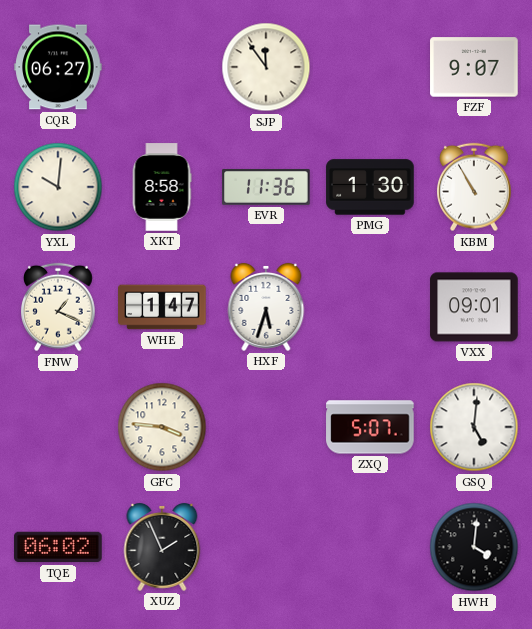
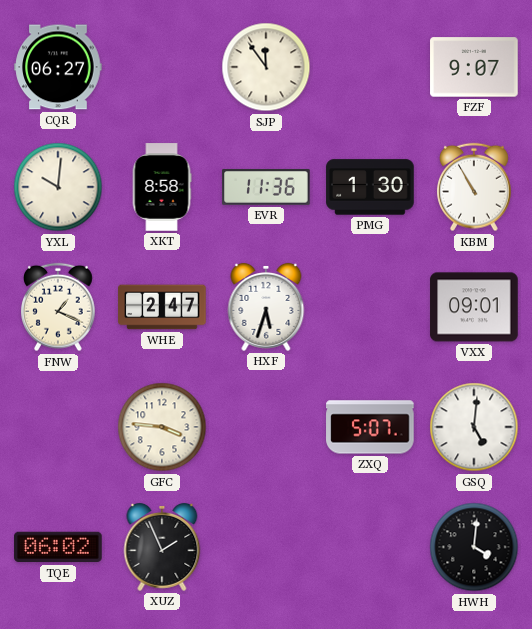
WHE: 1:47 -> 2:47 (162, 307)
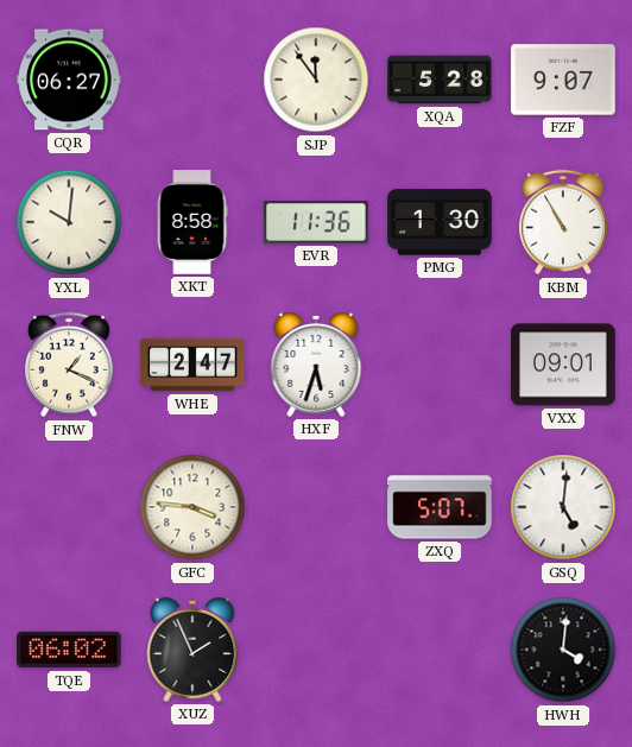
XQA: none -> 5:28 (440, 80)
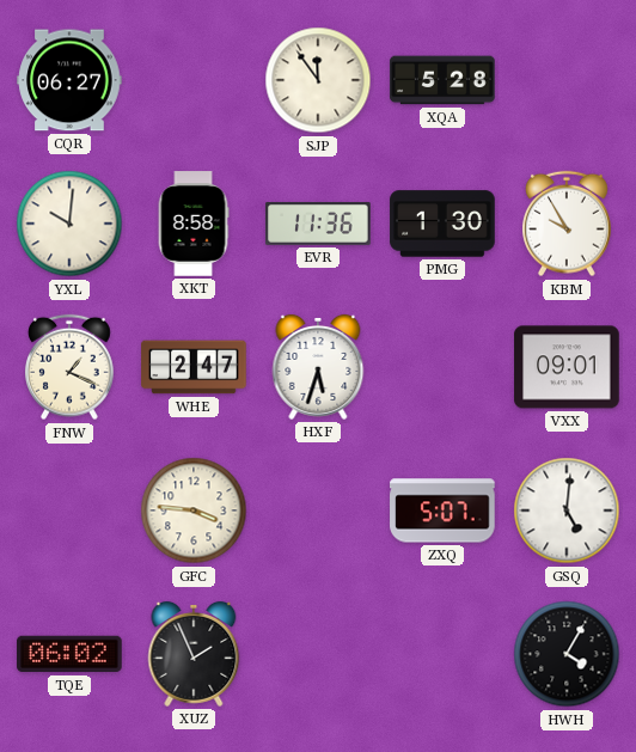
FZF: 9:07 -> none (563, 80)
KBM: 10:55 -> 9:55 (568, 224)
HWH: 4:01 -> 4:05 (567, 654)
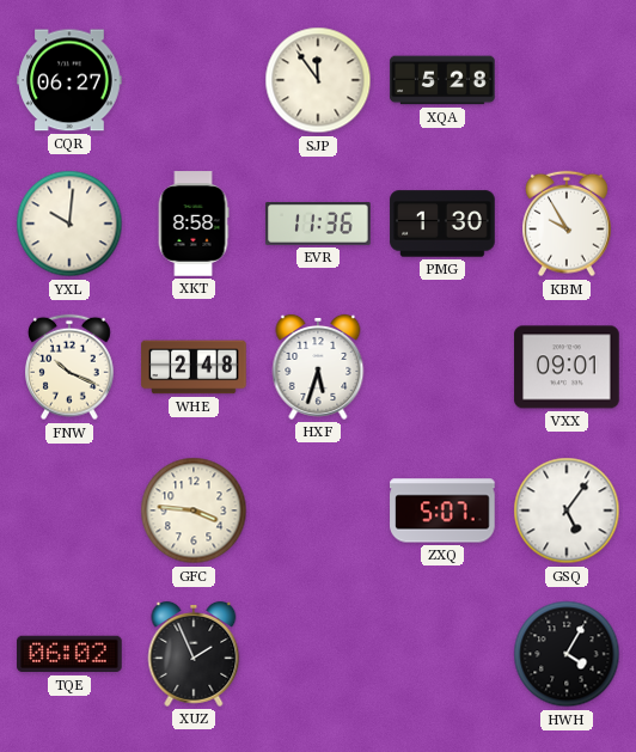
FNW: 1:19 -> 10:19 (71, 367)
WHE: 2:47 -> 2:48 (194, 367)
GSQ: 5:01 -> 5:06 (567, 510)
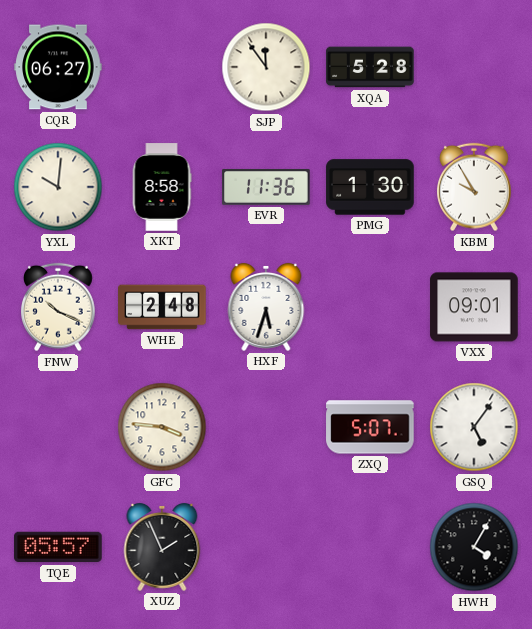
TQE: 06:02 -> 05:57 (58, 547)
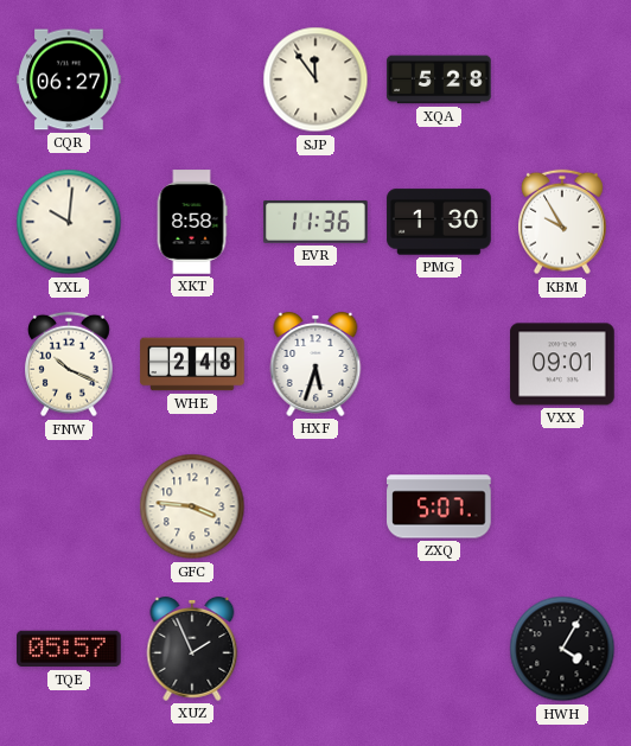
GSQ: 5:06 -> none (474, 427)
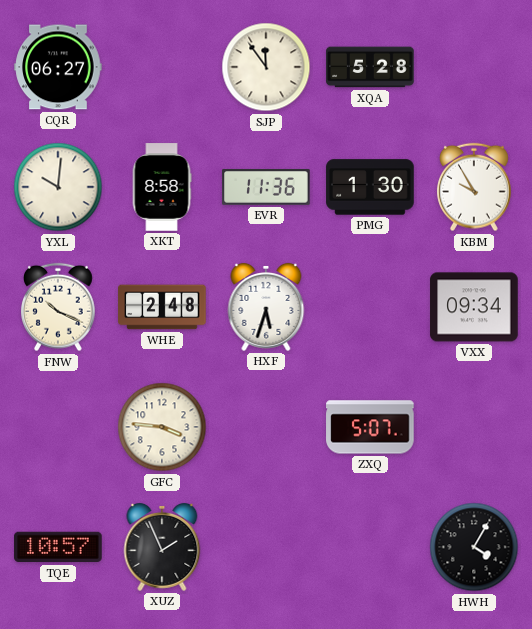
VXX: 09:01 -> 09:34 (474, 307)
TQE: 05:57 -> 10:57 (58, 547)
